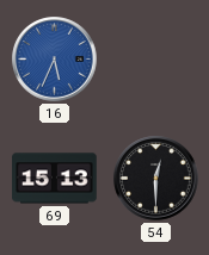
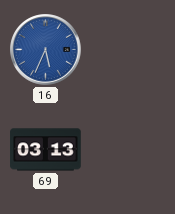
69: 15:13 -> 03:13 (46, 150)
54: 12:30 -> none (156, 179)
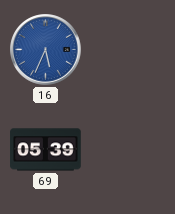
69: 03:13 -> 05:39 (46, 150)
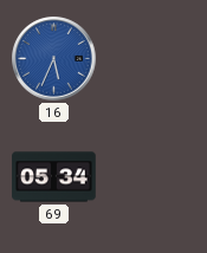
69: 05:39 -> 05:34 (54, 177)
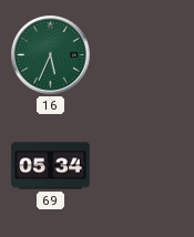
16 dial: blue -> green (51, 55)
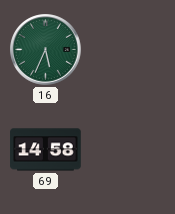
69: 05:34 -> 14:58 (46, 150)
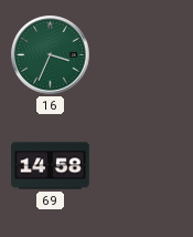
16: 5:34 -> 3:34 (51, 55)
